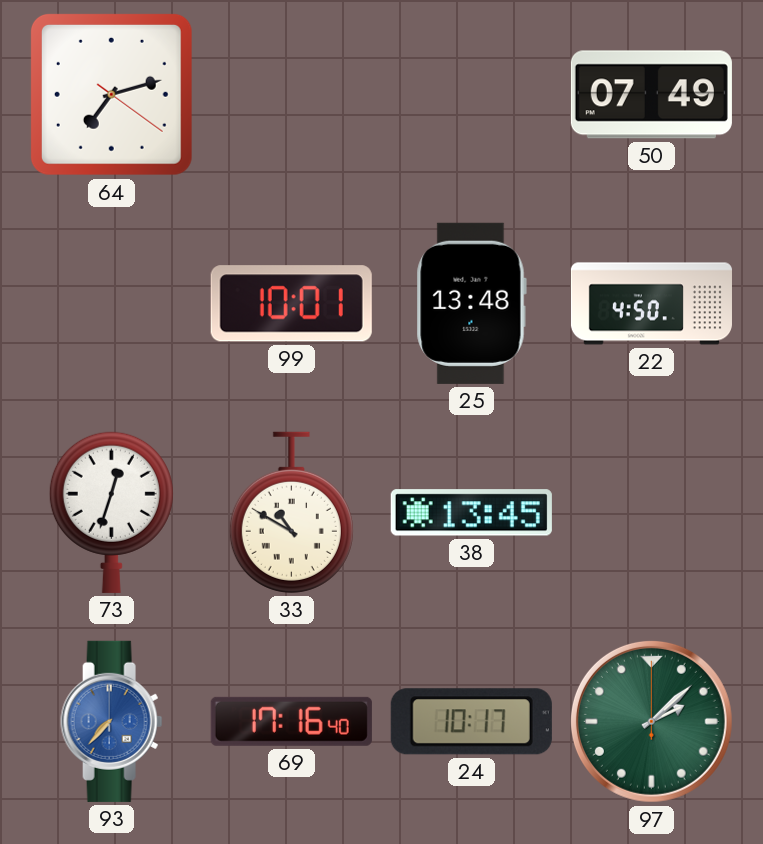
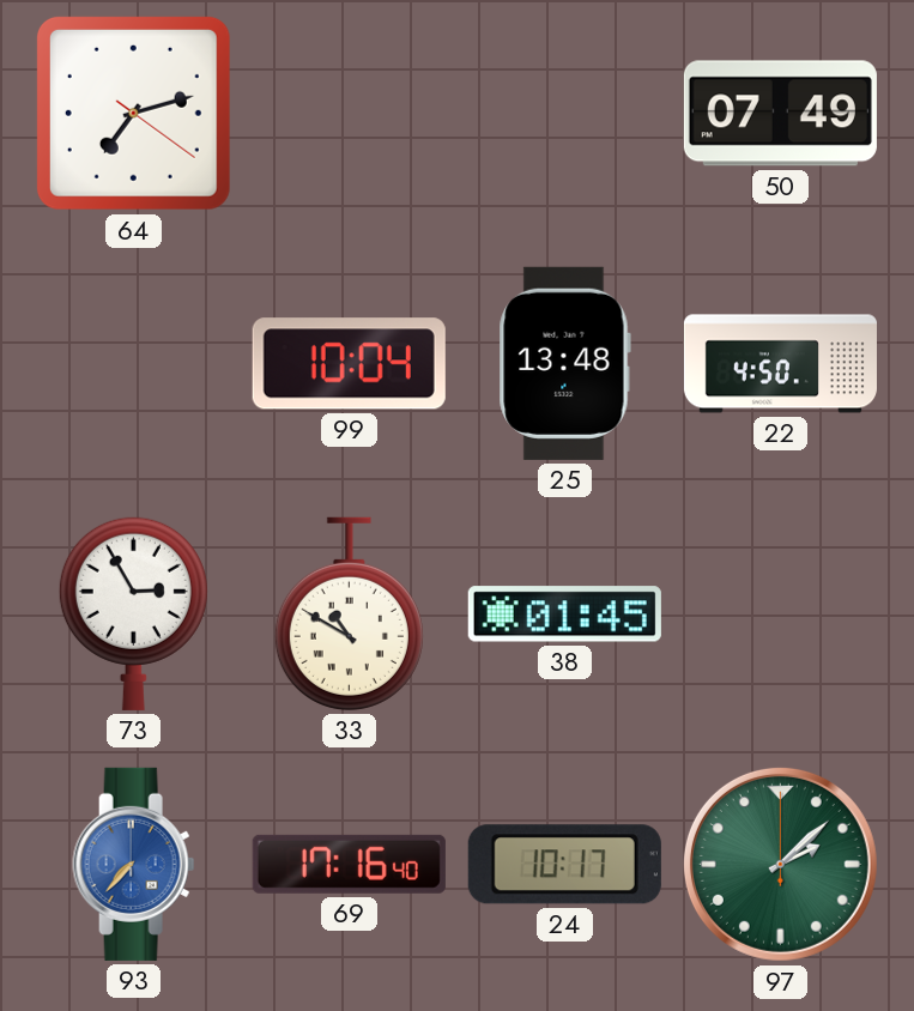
99: 10:01 -> 10:04 (349, 364)
73: 12:33 -> 2:55 (133, 613)
38: 13:45 -> 01:45 (564, 615)
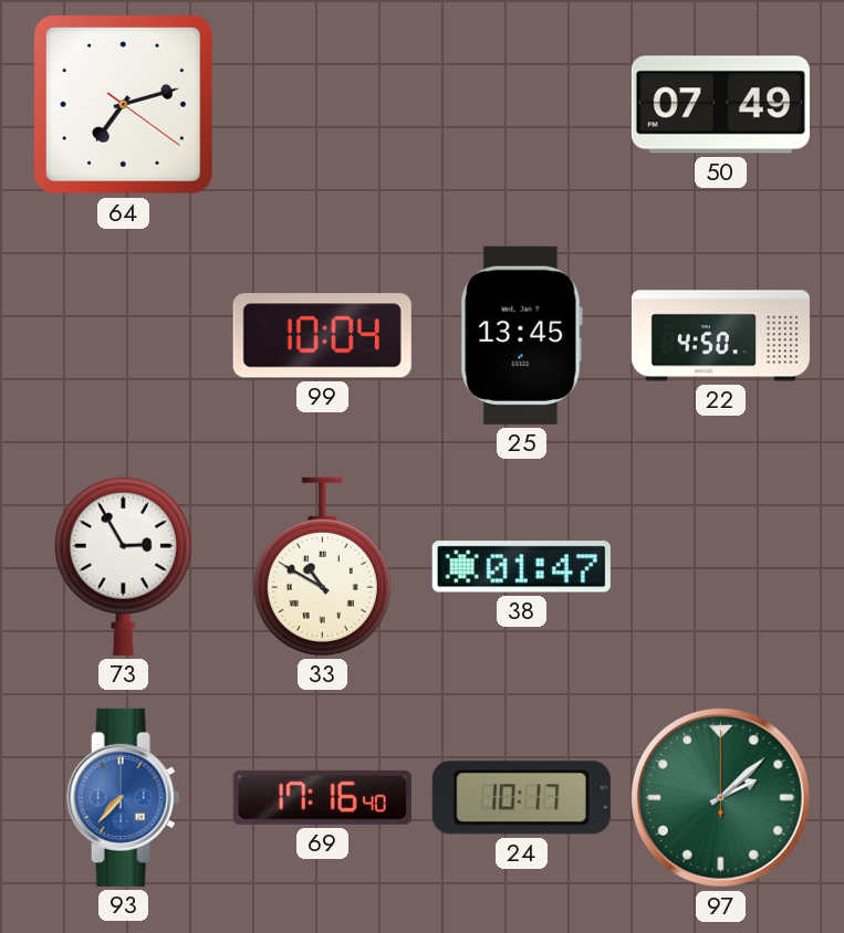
25: 13:48 -> 13:45 (521, 335)
38: 01:45 -> 01:47 (521, 567)
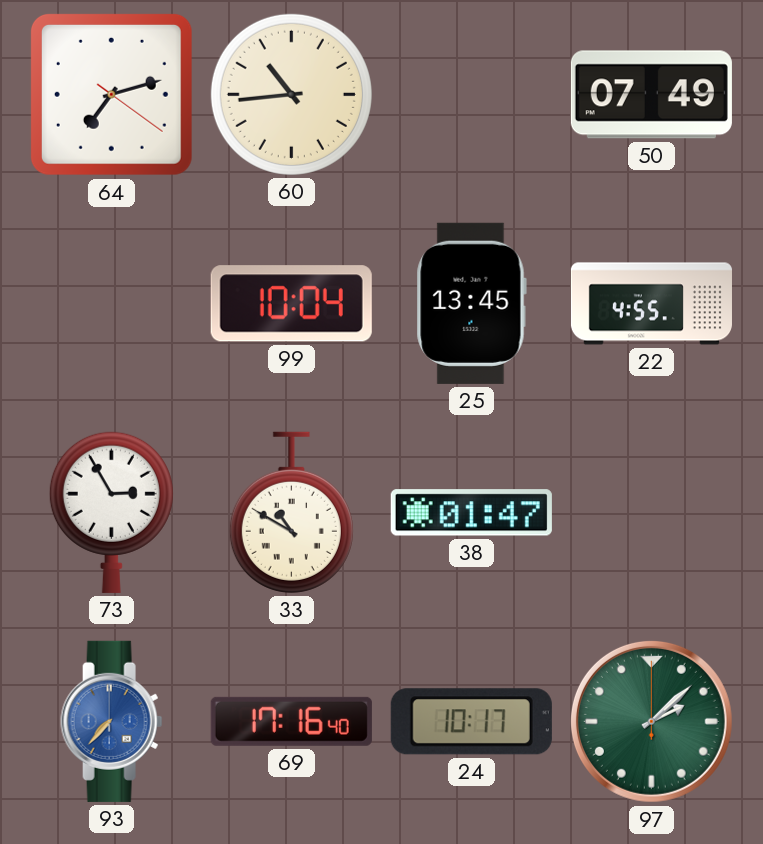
60: none -> 10:44 (291, 94)
22: 4:50 -> 4:55 (651, 304)
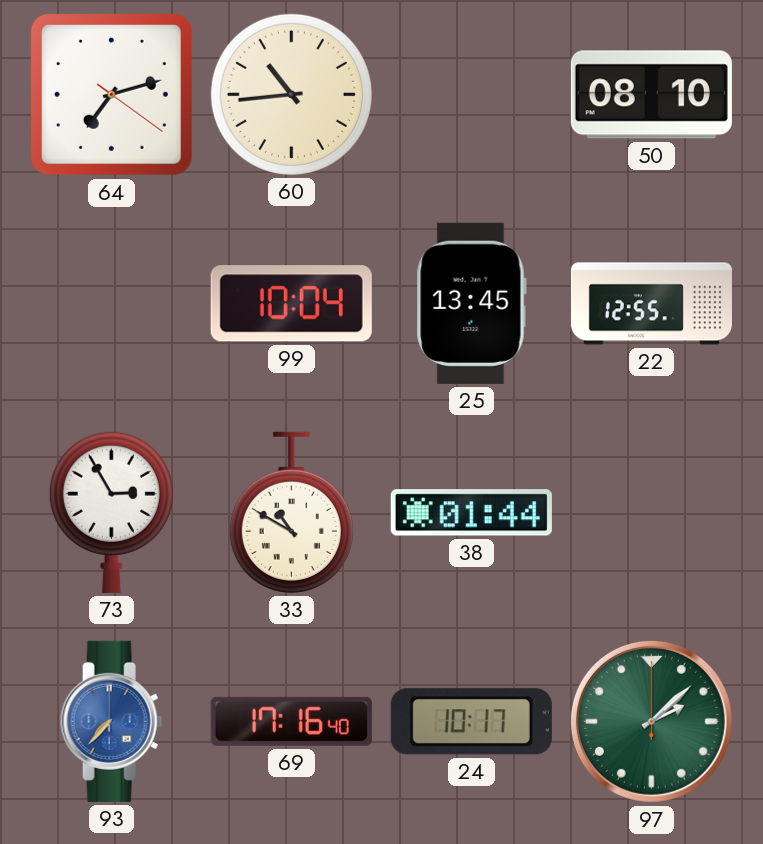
50: 07:49 -> 08:10 (651, 95)
22: 4:55 -> 12:55 (651, 304)
38: 01:47 -> 01:44 (471, 513)
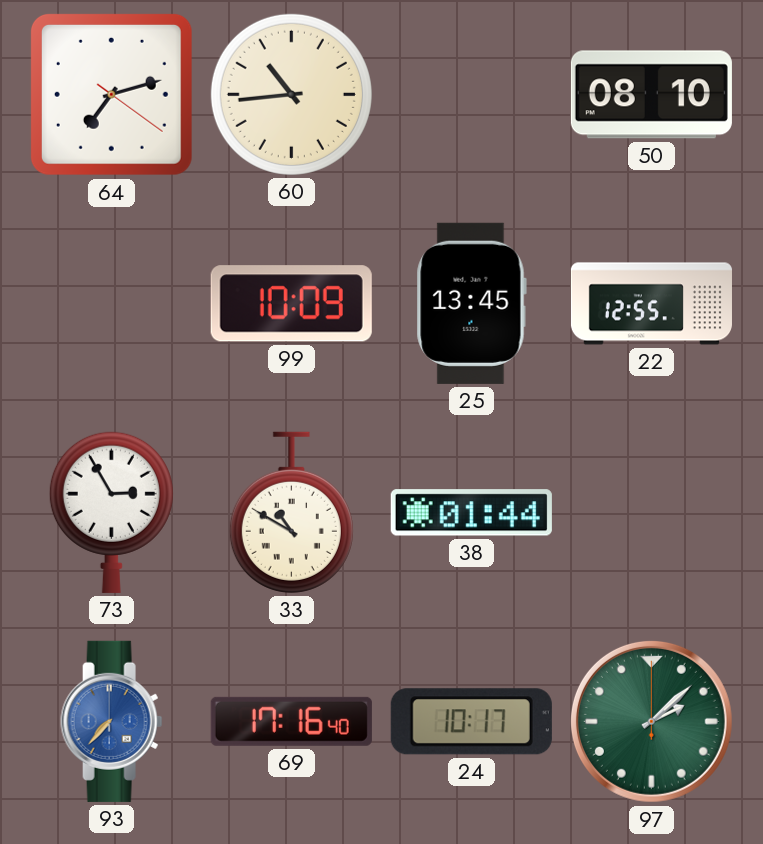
99: 10:04 -> 10:09 (291, 304)
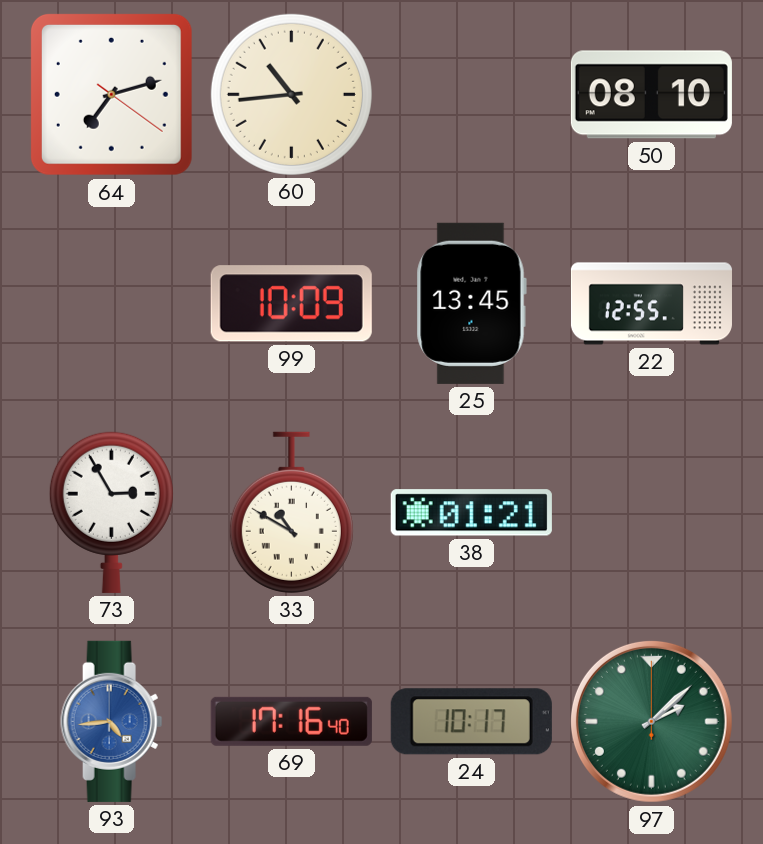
38: 01:44 -> 01:21 (471, 513)
93: 7:37 -> 4:44 (112, 721)
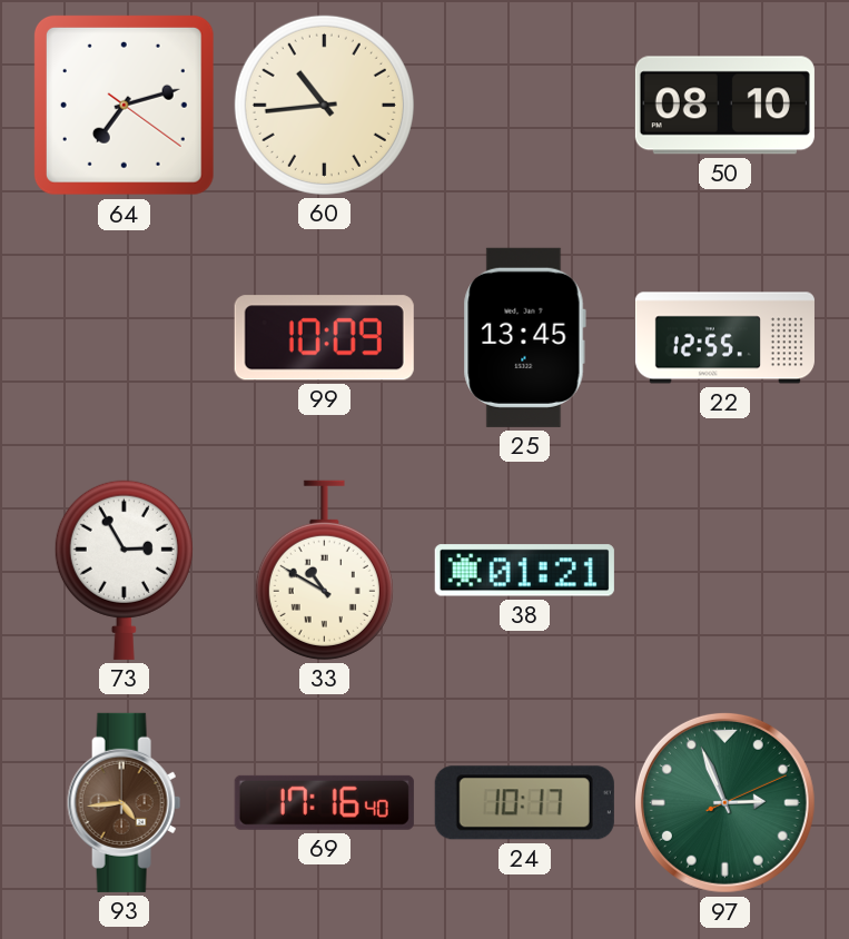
93 dial: blue -> brown (125, 802)
97: 2:08 -> 2:56 (724, 802)
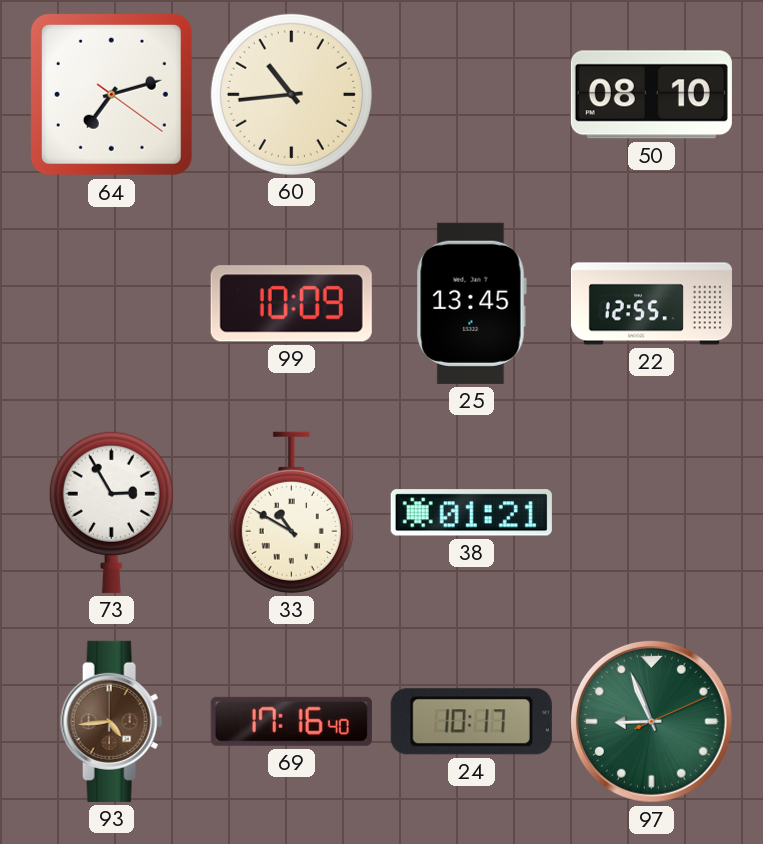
97: 2:56 -> 8:56 (651, 721)
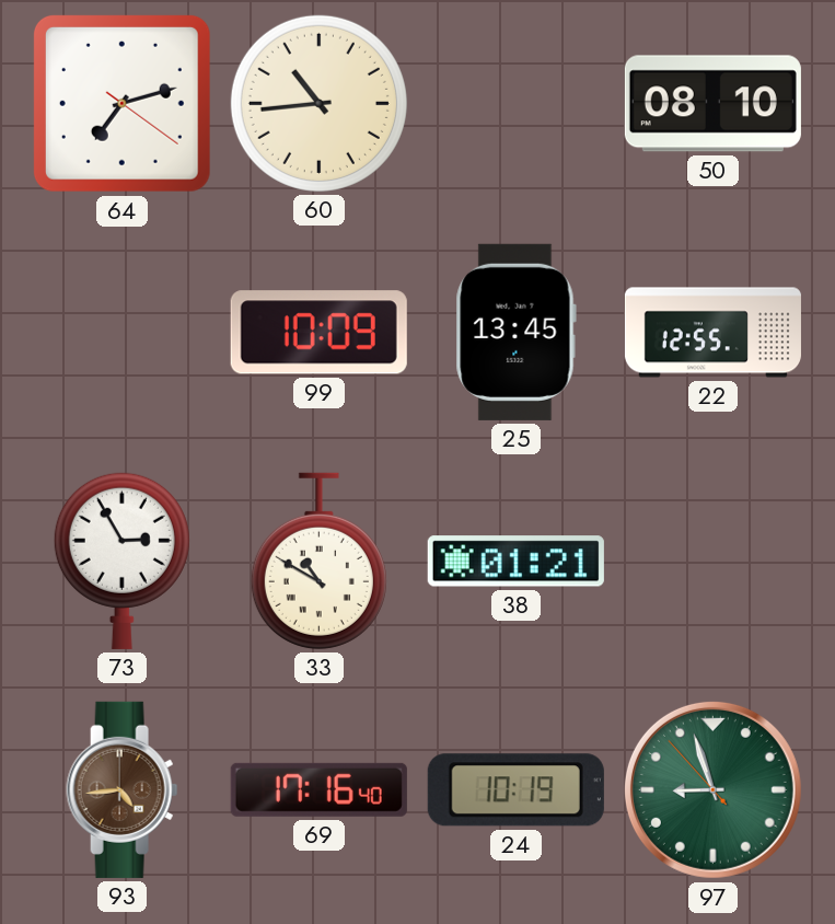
24: 10:17 -> 10:19 (515, 790)
97: 8:56:11 -> 8:56:53 (712, 789)
